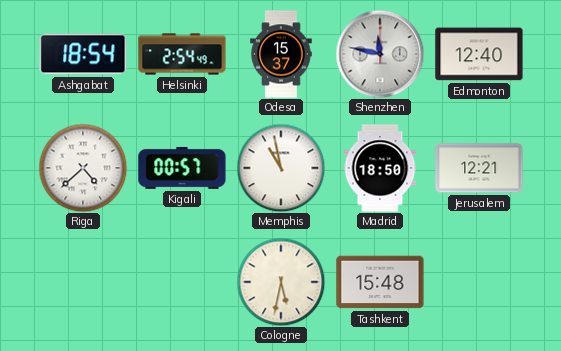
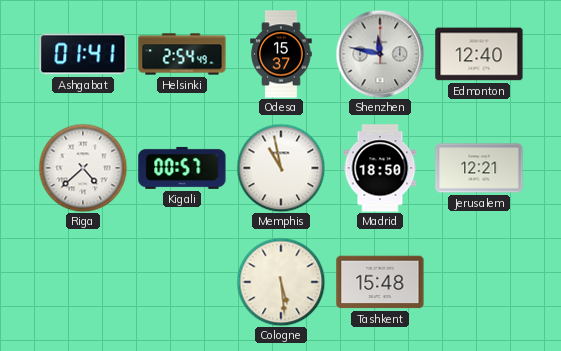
Ashgabat: 18:54 -> 01:41 (83, 54)
Cologne: 5:32 -> 5:29 (281, 282)
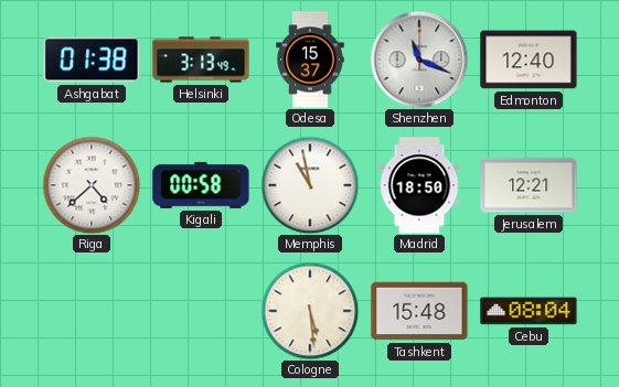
Ashgabat: 01:41 -> 01:38 (92, 60)
Helsinki: 2:54 -> 3:13 (201, 60)
Shenzhen: 11:47 -> 11:19 (419, 60)
Kigali: 00:57 -> 00:58 (201, 185)
Cebu: none -> 08:04 (529, 311)
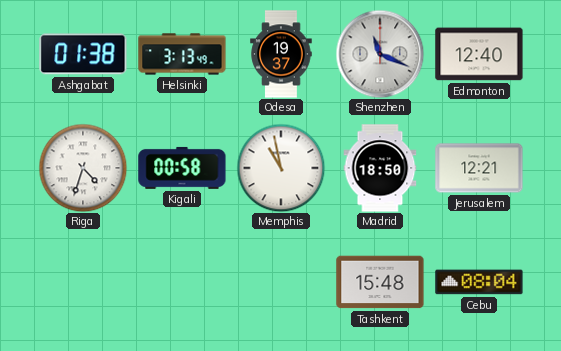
Odesa: 15:37 -> 19:37 (281, 54)
Riga: 4:38 -> 4:33 (83, 168)
Cologne: 5:29 -> none (310, 311)
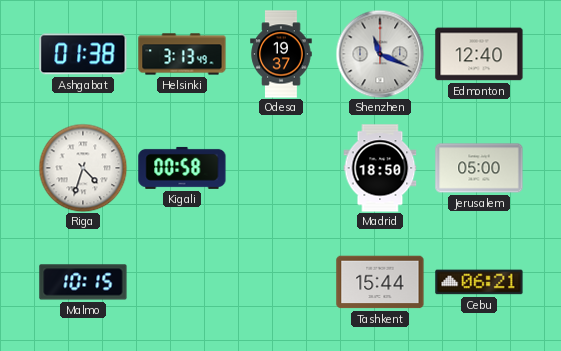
Memphis: 10:58 -> none (281, 168)
Jerusalem: 12:21 -> 05:00 (479, 168)
Malmo: none -> 10:15 (83, 282)
Tashkent: 15:48 -> 15:44 (380, 282)
Cebu: 08:04 -> 06:21 (479, 282)
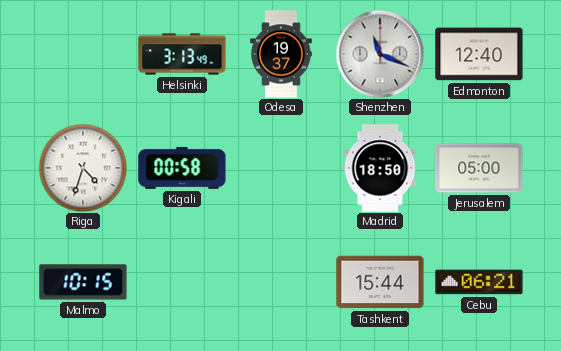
Ashgabat: 01:38 -> none (83, 54)
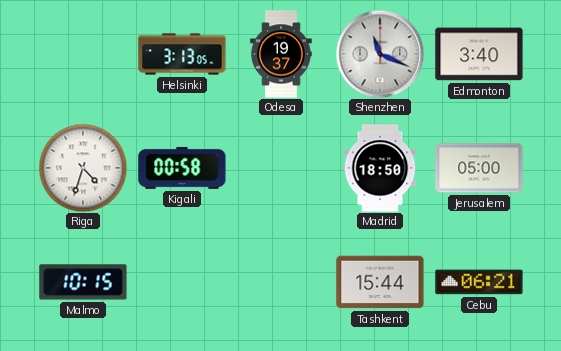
Helsinki: 3:13:49 -> 3:13:05 (182, 54)
Edmonton: 12:40 -> 3:40 (479, 54)
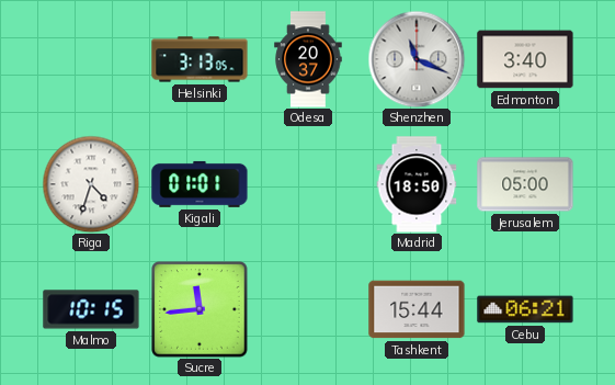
Odesa: 19:37 -> 20:37 (308, 59)
Kigali: 00:58 -> 01:01 (200, 184)
Sucre: none -> 11:44 (200, 309)
